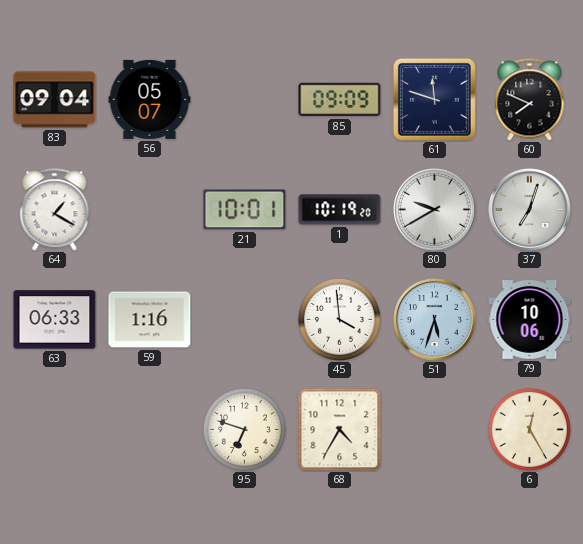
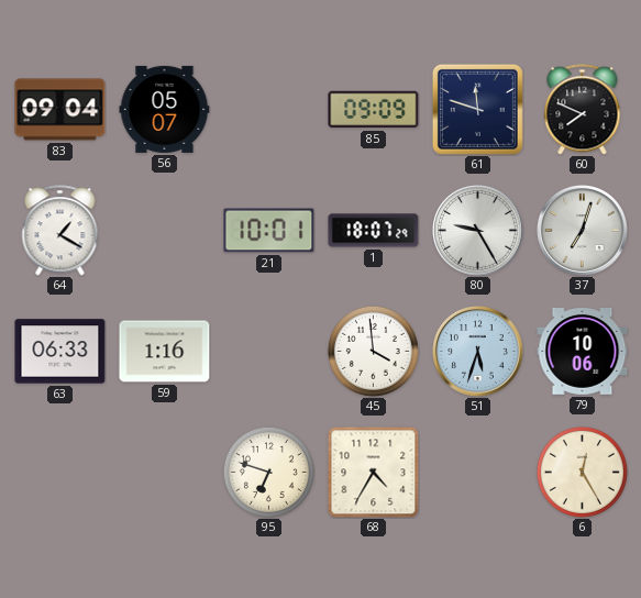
1: 10:19 -> 18:07 (374, 231)
80: 9:40 -> 9:25 (478, 231)
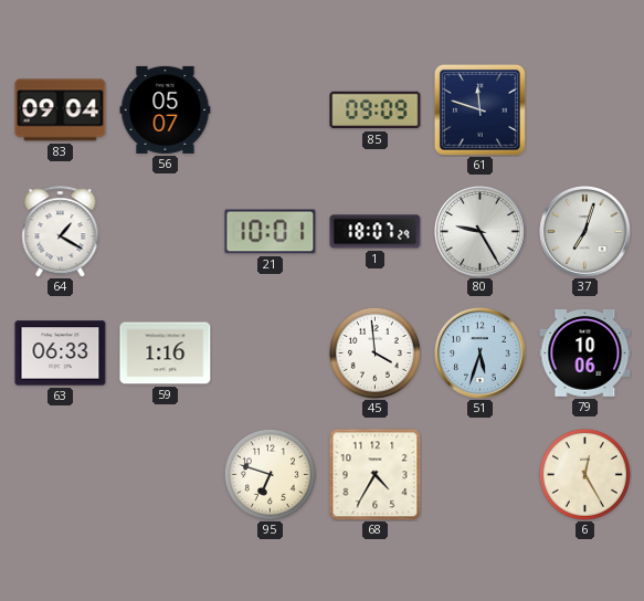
60: 7:49 -> none (583, 110)
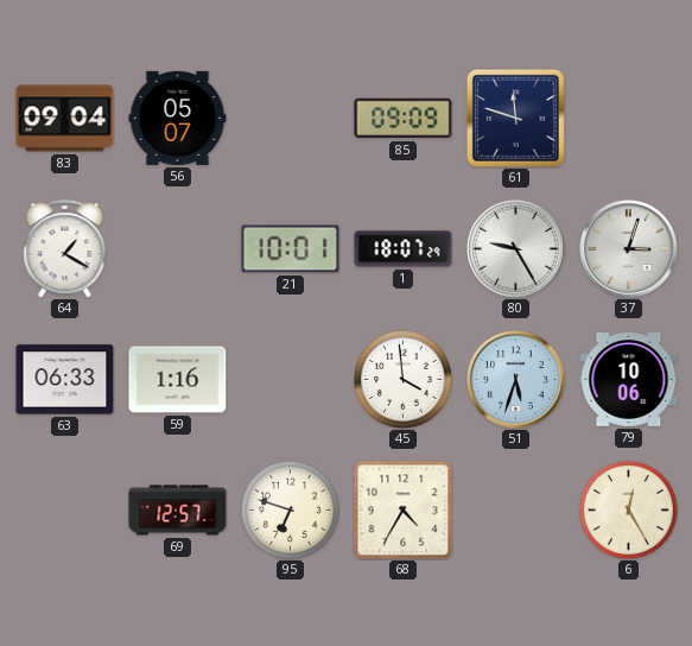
37: 7:03 -> 3:03 (629, 249)
69: none -> 12:57 (178, 511)
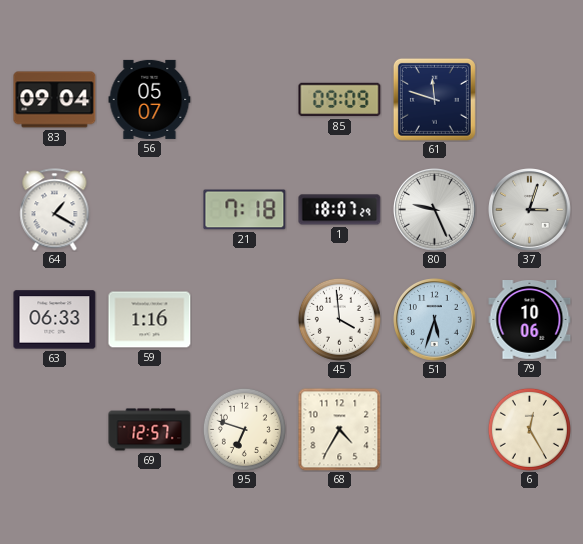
21: 10:01 -> 7:18 (245, 210)
80: 9:25 -> 9:26 (435, 210)
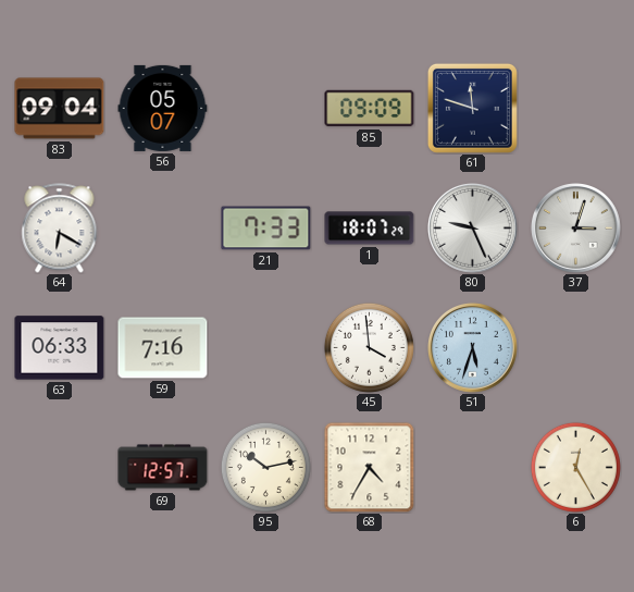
64: 1:20 -> 6:20 (60, 229)
21: 7:18 -> 7:33 (266, 229)
59: 1:16 -> 7:16 (163, 348)
79: 10:06 -> none (530, 320)
95: 6:48 -> 10:13 (265, 467)
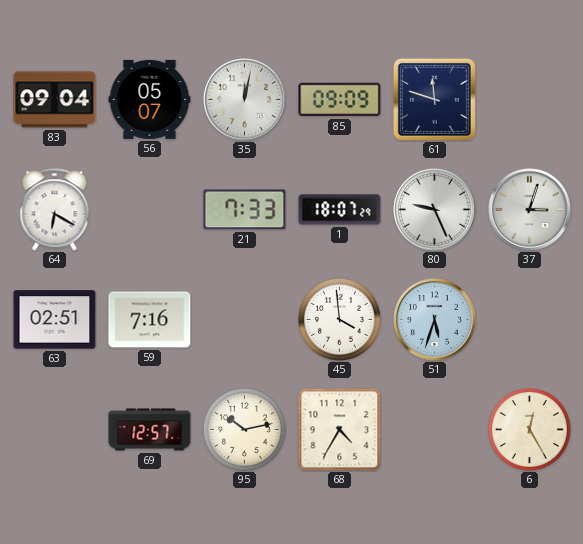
35: none -> 12:02 (245, 100)
63: 06:33 -> 02:51 (55, 320)
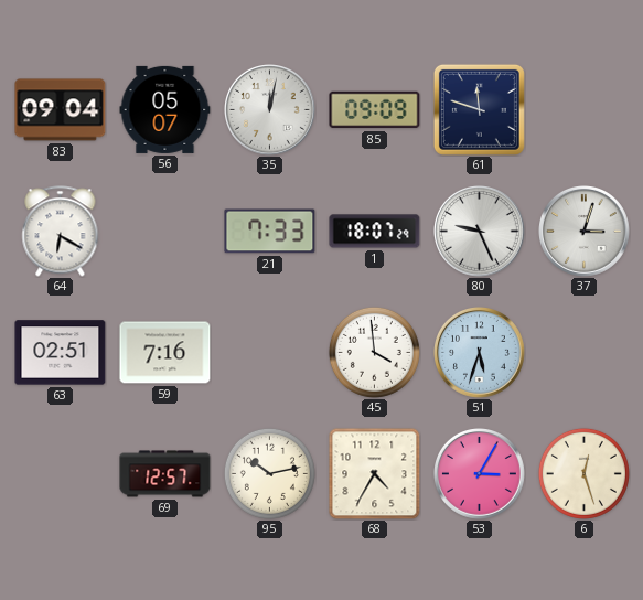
53: none -> 3:05 (480, 474)
6: 12:25 -> 12:27 (583, 473)
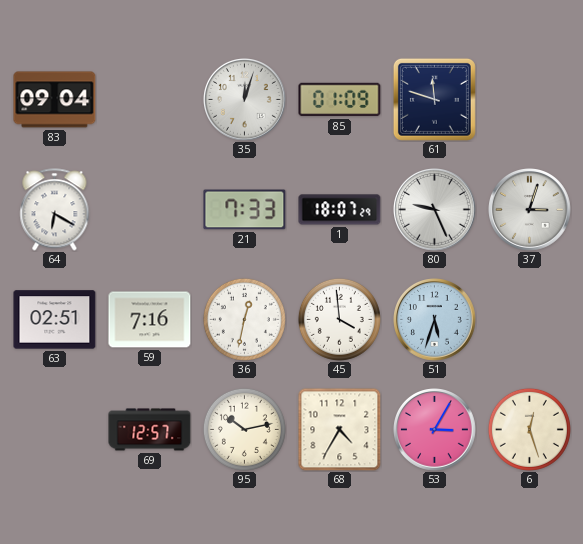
56: 05:07 -> none (165, 109)
35: 12:02 -> 12:03 (245, 100)
85: 09:09 -> 01:09 (340, 100)
36: none -> 12:32 (244, 319)
